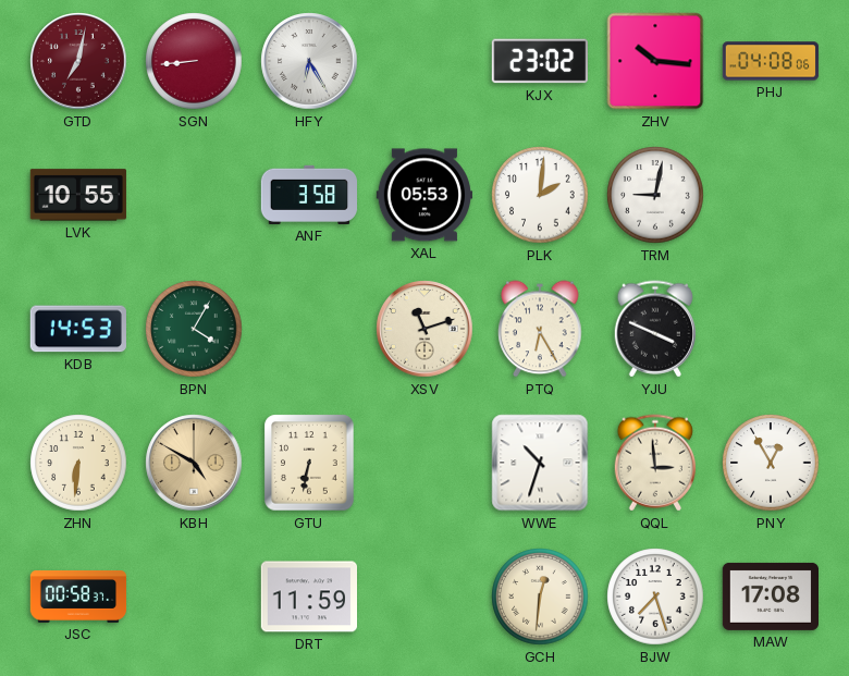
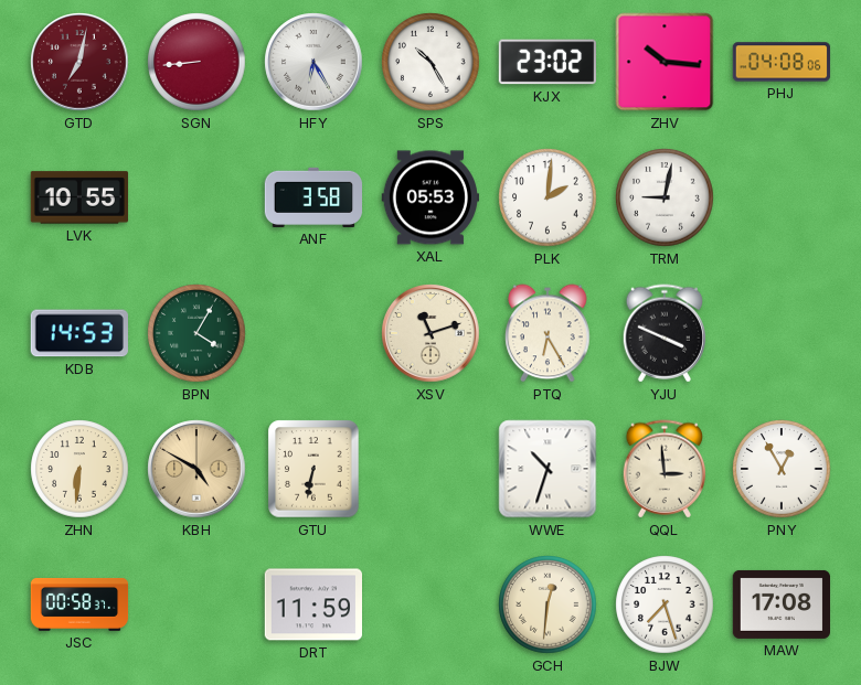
SPS: none -> 10:25 (431, 62)
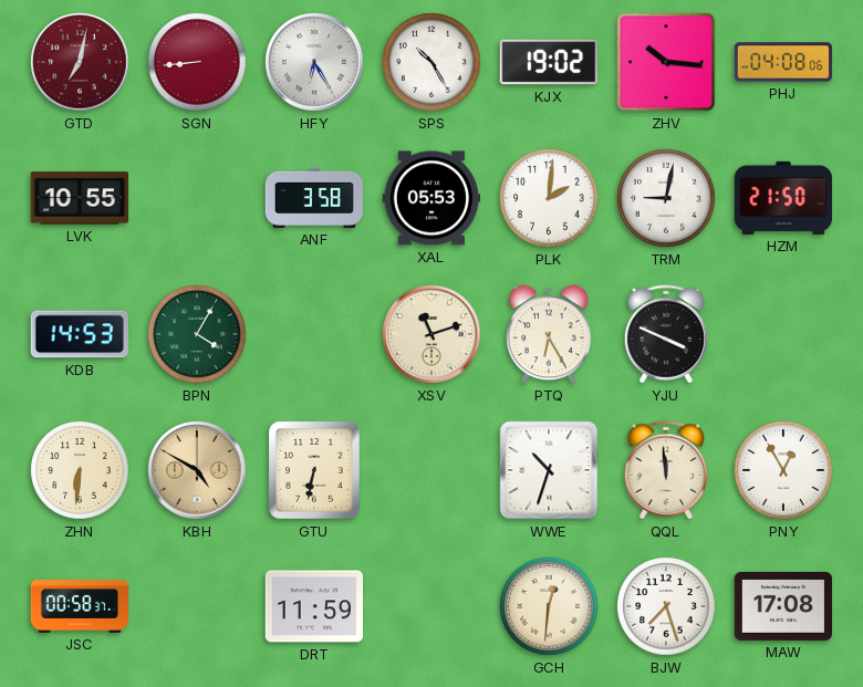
KJX: 23:02 -> 19:02 (548, 62)
HZM: none -> 21:50 (782, 198)
QQL: 2:59 -> 11:59 (665, 470)
